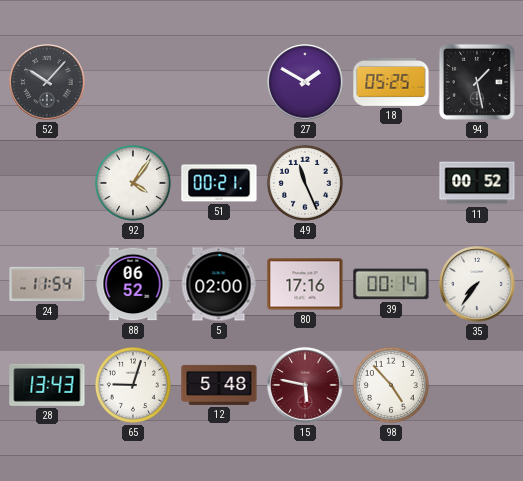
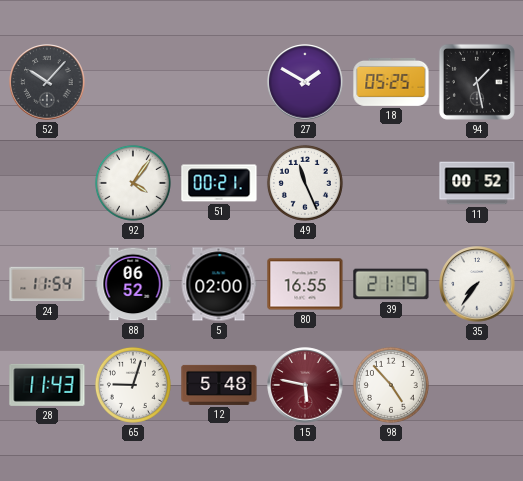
80: 17:16 -> 16:55 (305, 284)
39: 00:14 -> 21:19 (391, 284)
28: 13:43 -> 11:43 (47, 385)
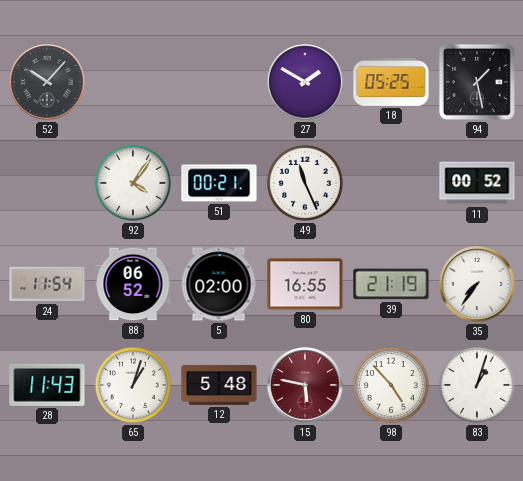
65: 9:03 -> 1:03 (133, 385)
83: none -> 1:03 (477, 385)
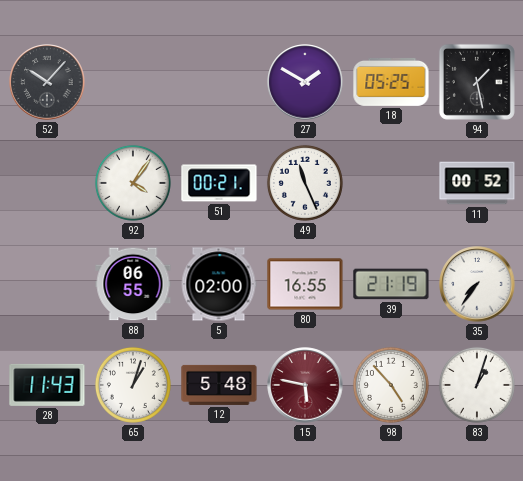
24: 11:54 -> none (47, 284)
88: 06:52 -> 06:55 (133, 284)
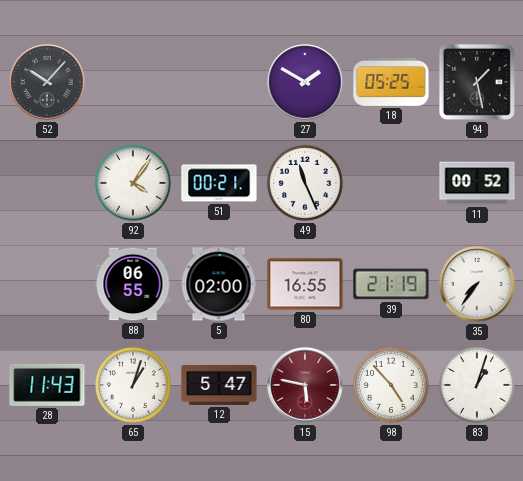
12: 5:48 -> 5:47 (219, 385)
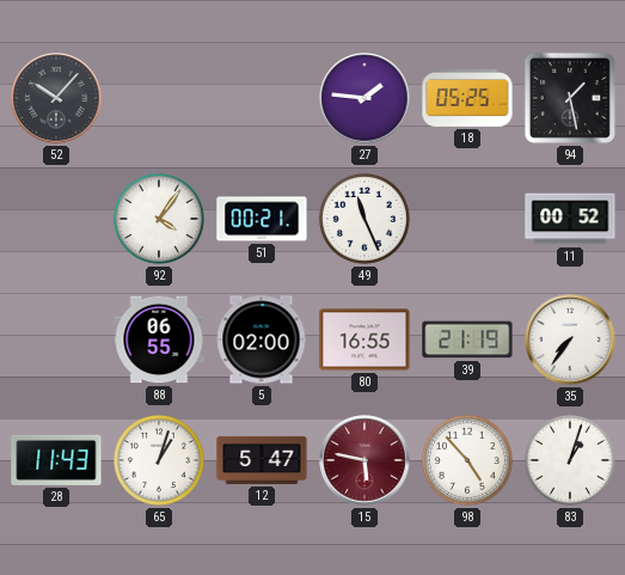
27: 1:50 -> 1:46 (364, 98)
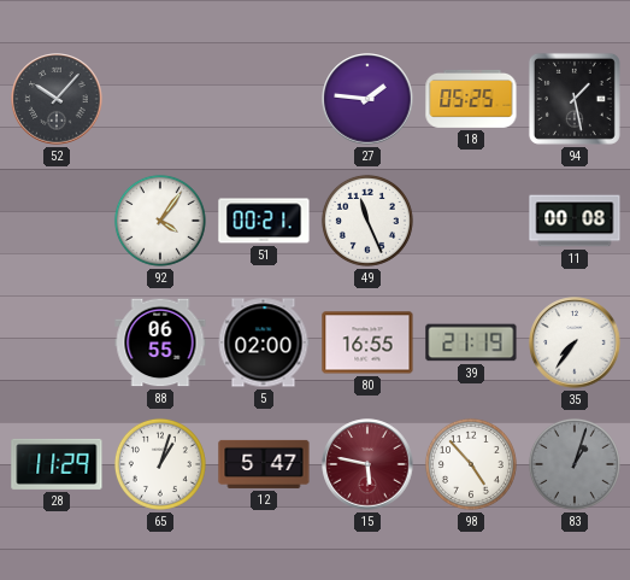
11: 00:52 -> 00:08 (575, 221)
28: 11:43 -> 11:29 (57, 464)
83 dial: white -> grey (575, 464)
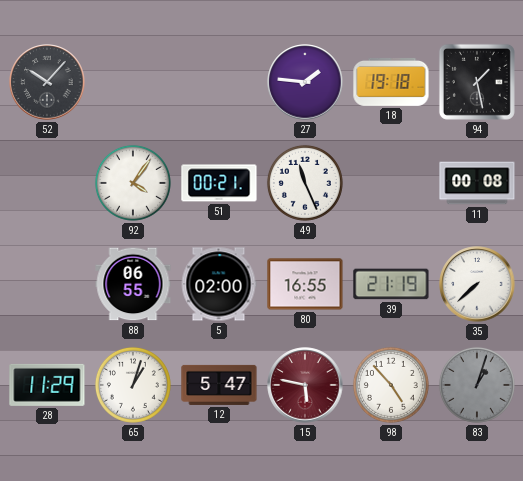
18: 05:25 -> 19:18 (391, 82)
35: 7:36 -> 7:38 (477, 284)
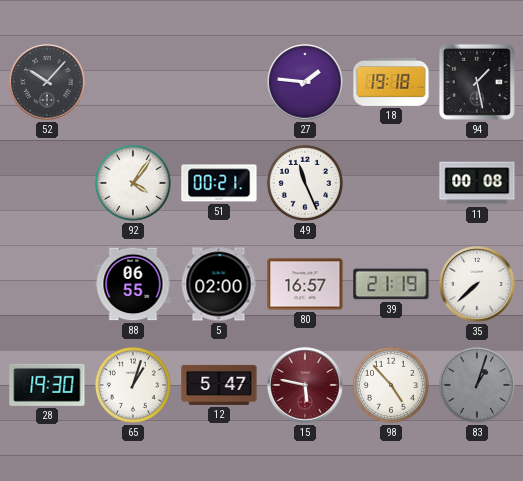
80: 16:55 -> 16:57 (305, 284)
28: 11:29 -> 19:30 (47, 385)
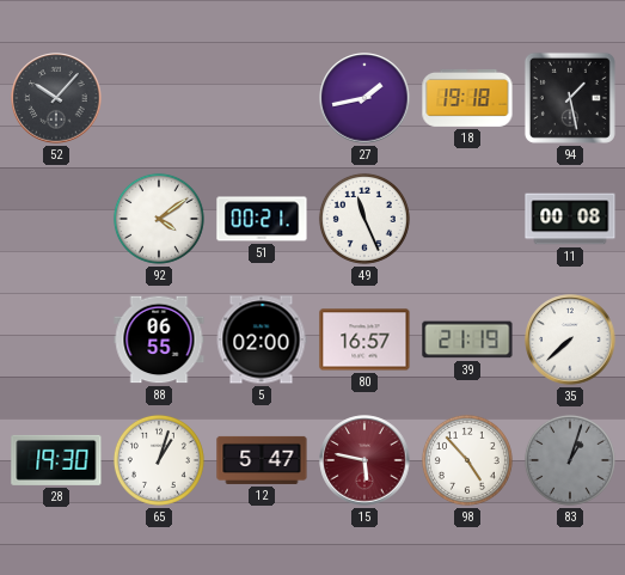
27: 1:46 -> 1:43 (364, 98)
92: 4:06 -> 4:09 (159, 219)
